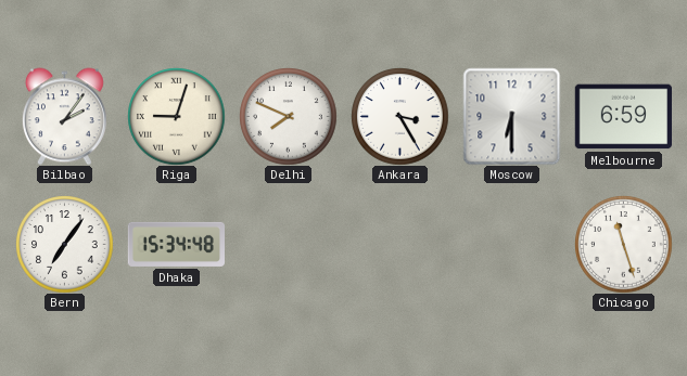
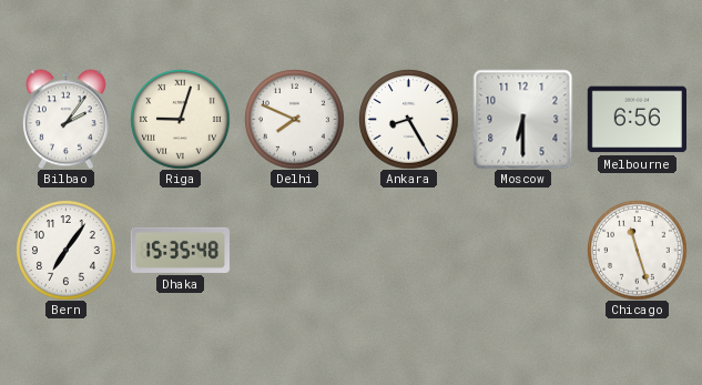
Ankara: 3:25 -> 8:25 (408, 119)
Melbourne: 6:59 -> 6:56 (637, 120)
Dhaka: 15:34 -> 15:35 (180, 250)
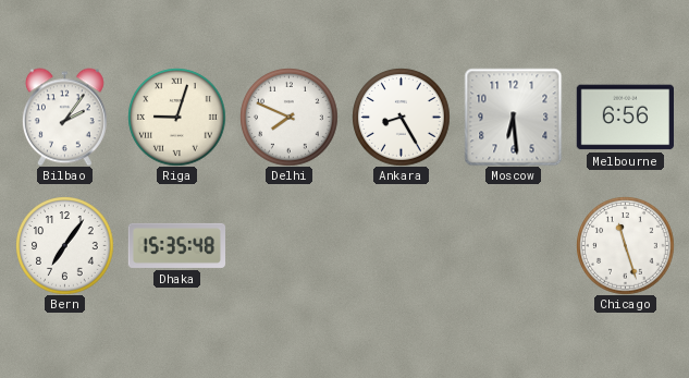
Moscow: 6:30 -> 6:29 (513, 117)
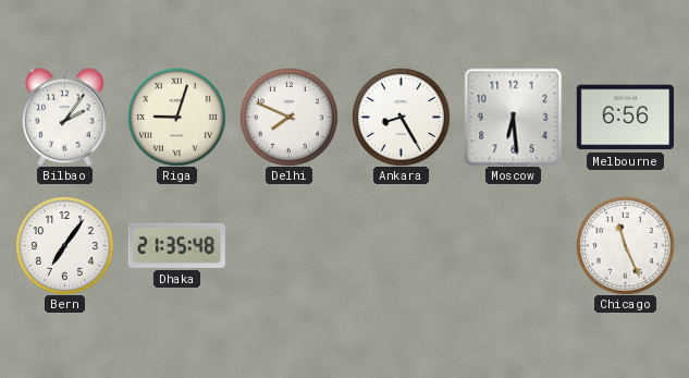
Dhaka: 15:35 -> 21:35 (176, 245)
Chicago: 11:27 -> 11:26 (625, 245)
